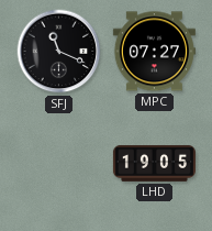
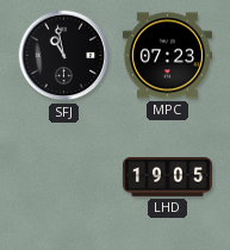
SFJ: 11:19 -> 10:58 (64, 56)
MPC: 07:27 -> 07:23 (167, 56)
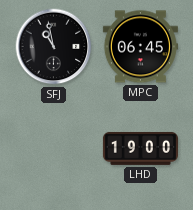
MPC: 07:23 -> 06:45 (140, 47)
LHD: 19:05 -> 19:00 (140, 148)
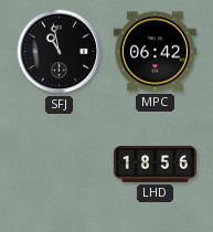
MPC: 06:45 -> 06:42 (155, 52)
LHD: 19:00 -> 18:56 (155, 164)
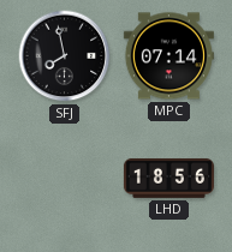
SFJ: 10:58 -> 7:58 (65, 56)
MPC: 06:42 -> 07:14 (168, 56)
